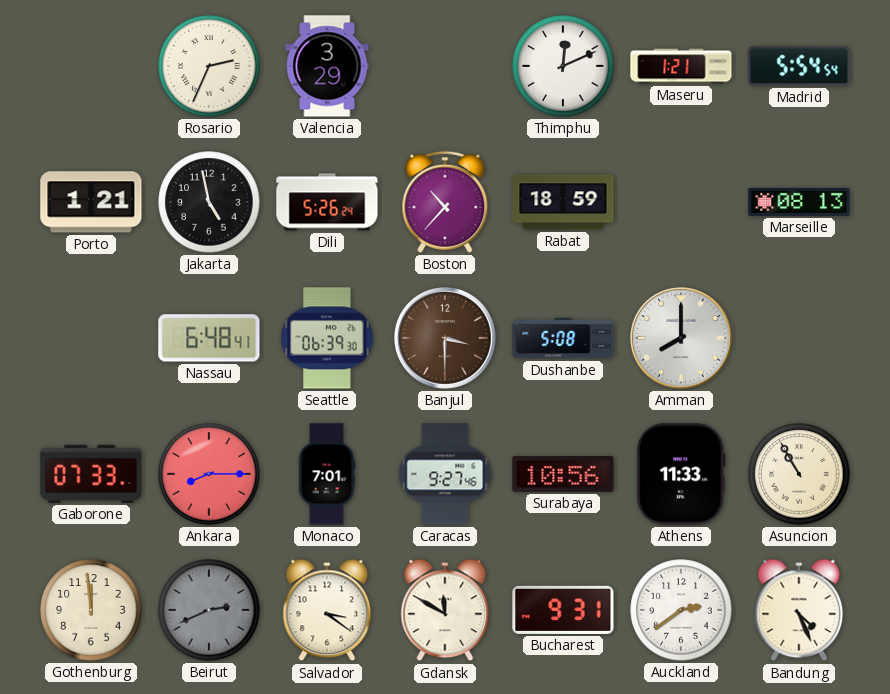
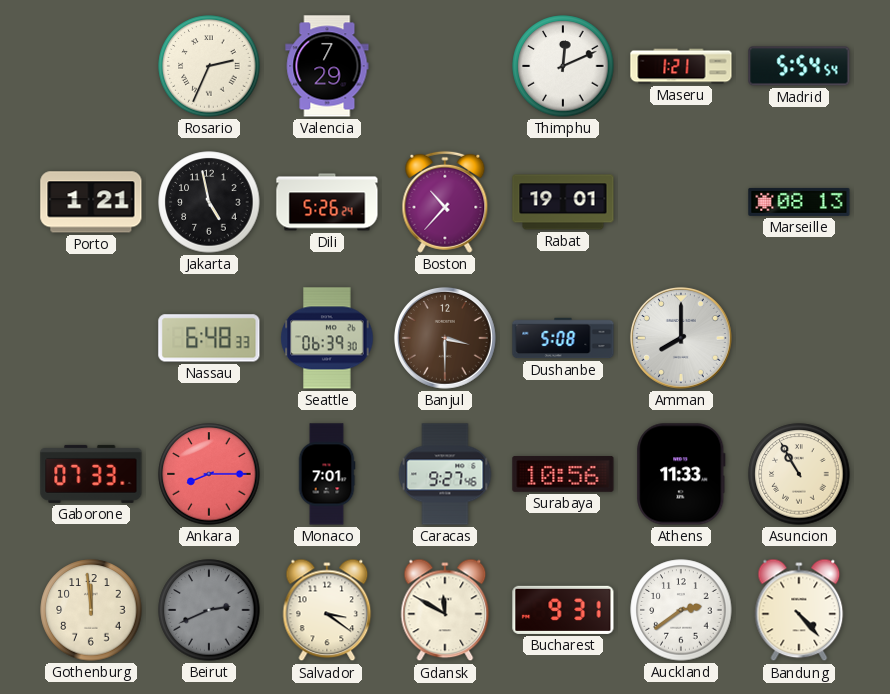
Valencia: 3:29 -> 7:29 (327, 66)
Rabat: 18:59 -> 19:01 (563, 202)
Nassau: 6:48:41 -> 6:48:33 (209, 338)
Bandung: 4:26 -> 4:23 (799, 610)
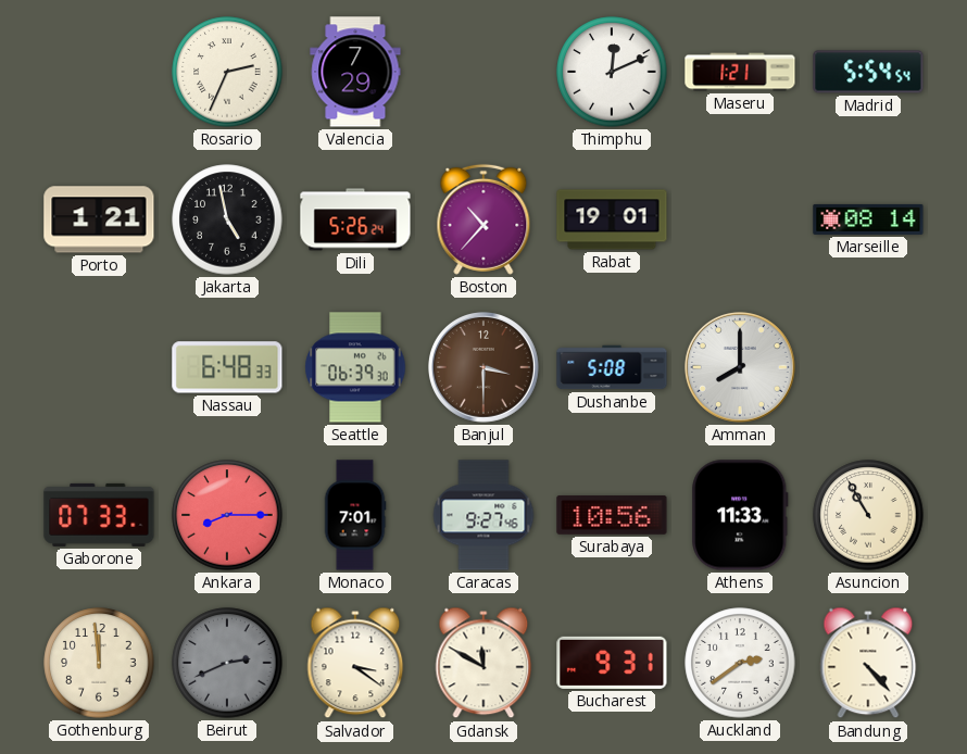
Marseille: 08:13 -> 08:14 (868, 219)
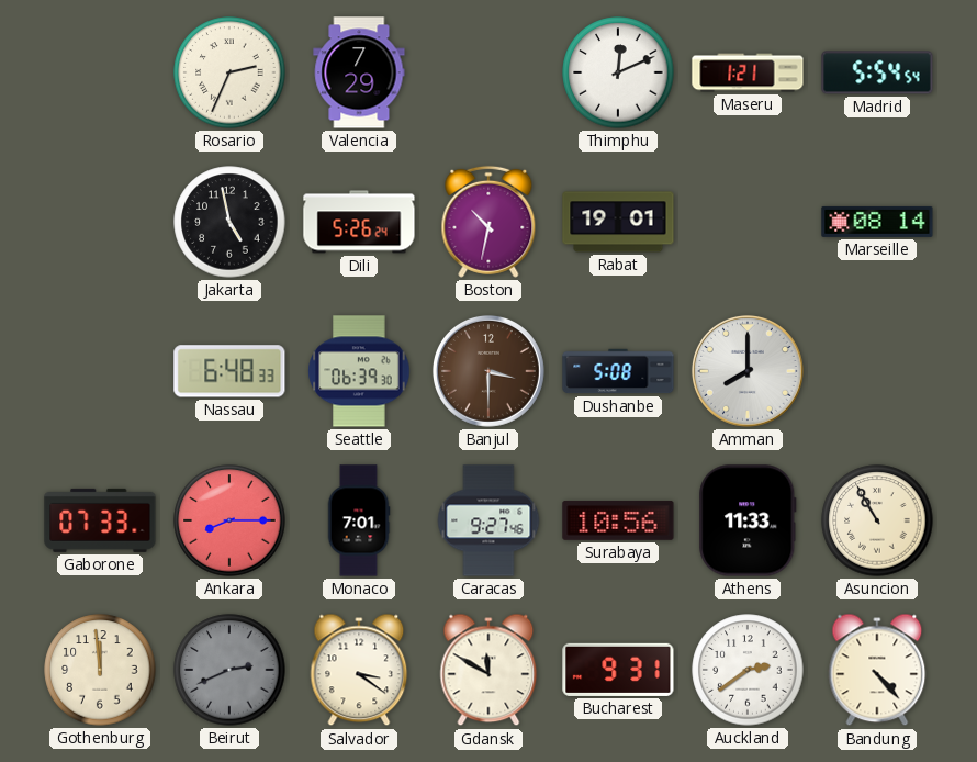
Porto: 1:21 -> none (99, 219)
Boston: 10:37 -> 10:32 (488, 222)
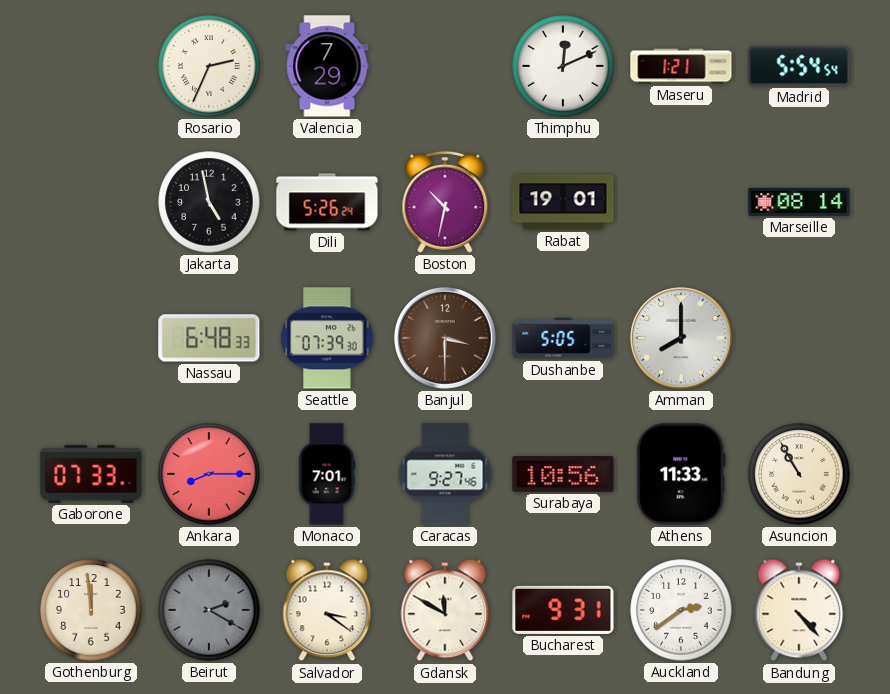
Seattle: 06:39 -> 07:39 (327, 338)
Dushanbe: 5:08 -> 5:05 (563, 338)
Beirut: 2:41 -> 2:20 (209, 610)
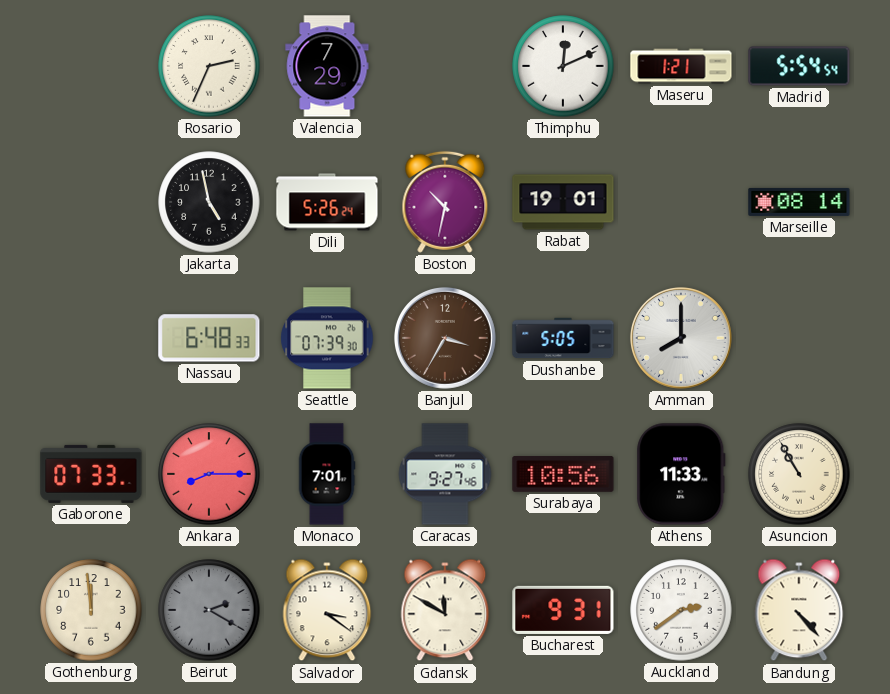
Banjul: 3:30 -> 3:35 (445, 338)
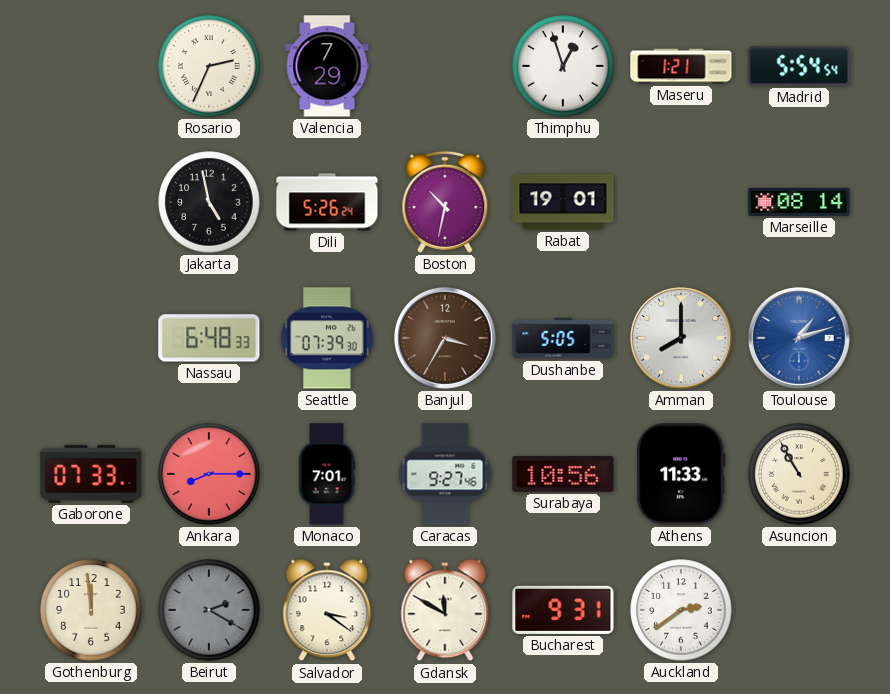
Thimphu: 12:11 -> 12:57 (563, 66)
Toulouse: none -> 1:12 (799, 338)
Bandung: 4:23 -> none (799, 610)
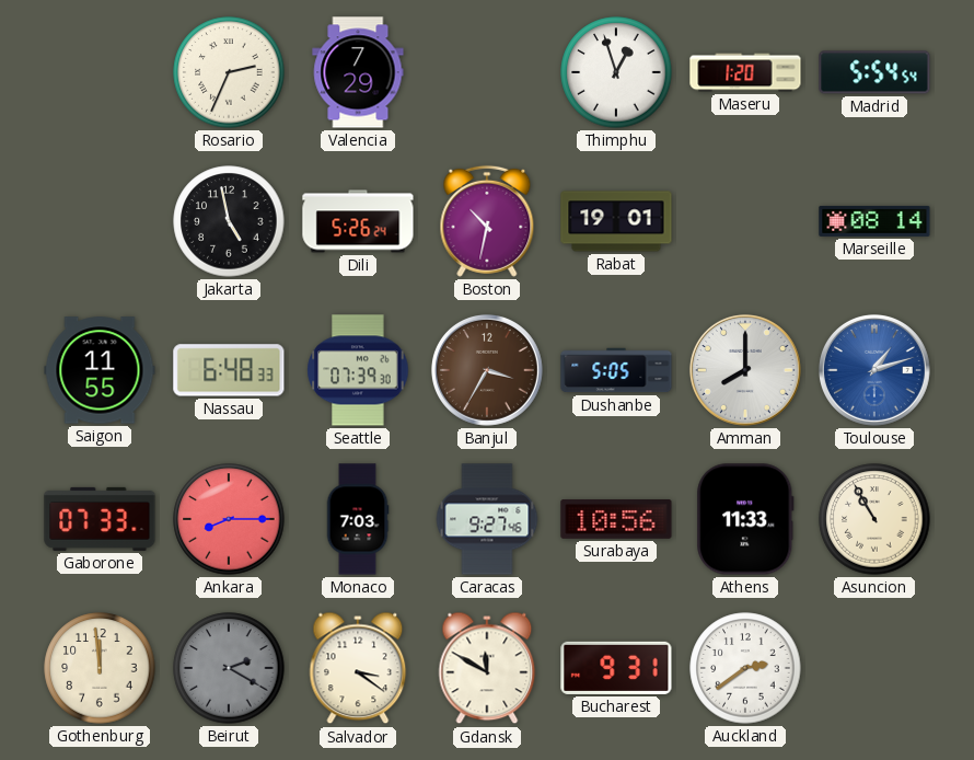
Maseru: 1:21 -> 1:20 (745, 72)
Saigon: none -> 11:55 (100, 370)
Monaco: 7:01 -> 7:03 (358, 519)
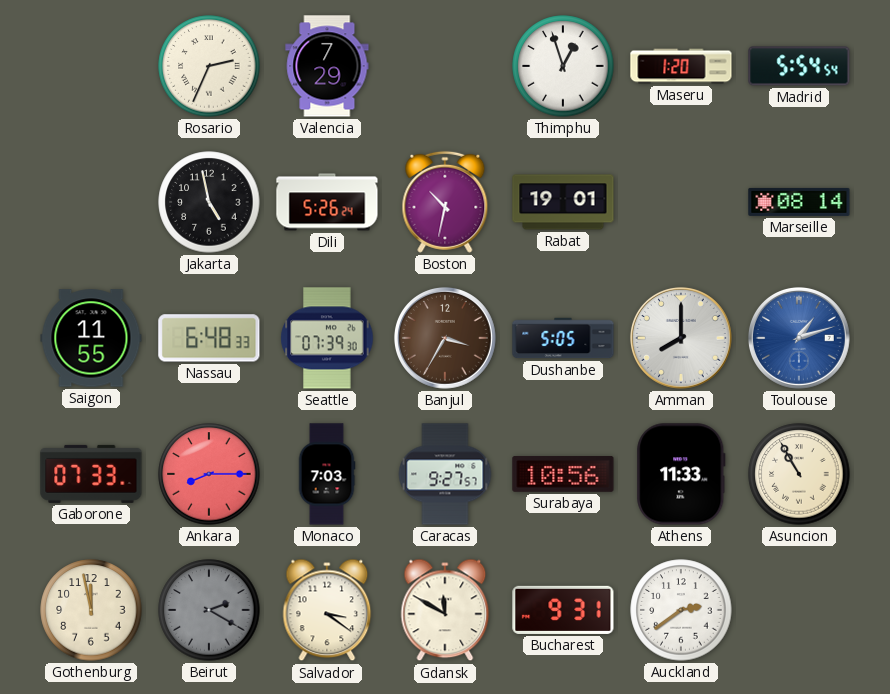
Caracas: 9:27:46 -> 9:27:57 (445, 474)
Gothenburg: 11:59 -> 11:58 (91, 610)
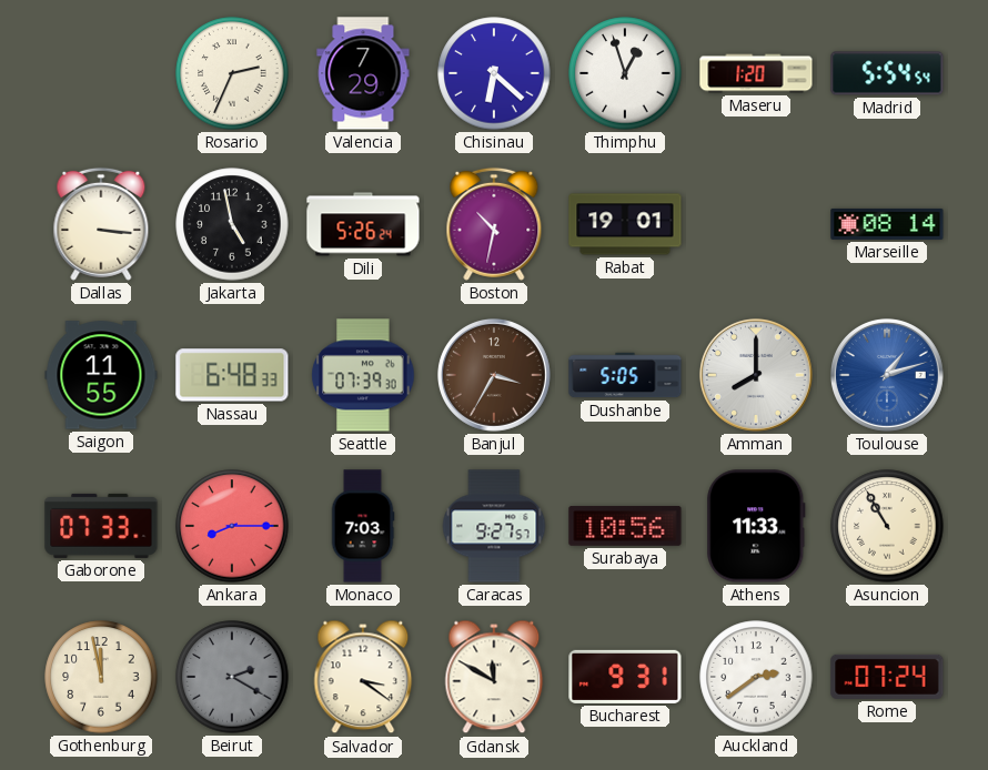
Chisinau: none -> 6:22 (494, 73)
Dallas: none -> 3:16 (101, 224)
Rome: none -> 07:24 (887, 677)
